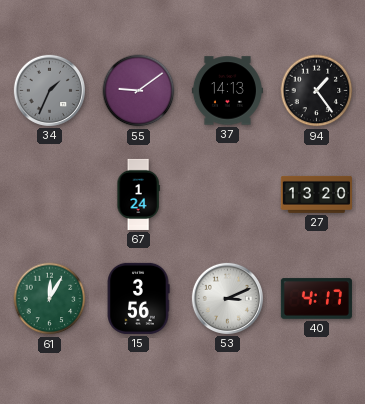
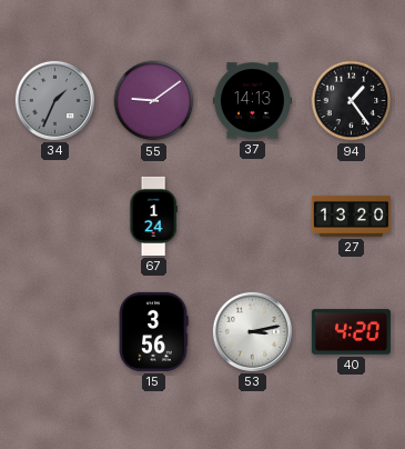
61: 12:05 -> none (50, 299)
53: 3:11 -> 3:13 (252, 331)
40: 4:17 -> 4:20 (351, 332)
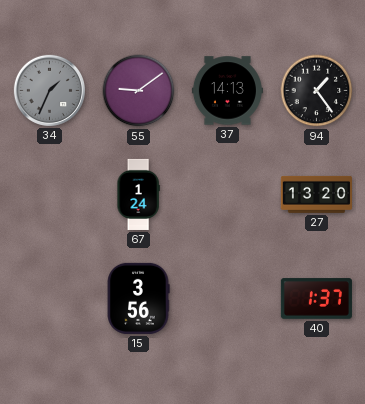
53: 3:13 -> none (252, 331)
40: 4:20 -> 1:37 (316, 299)
